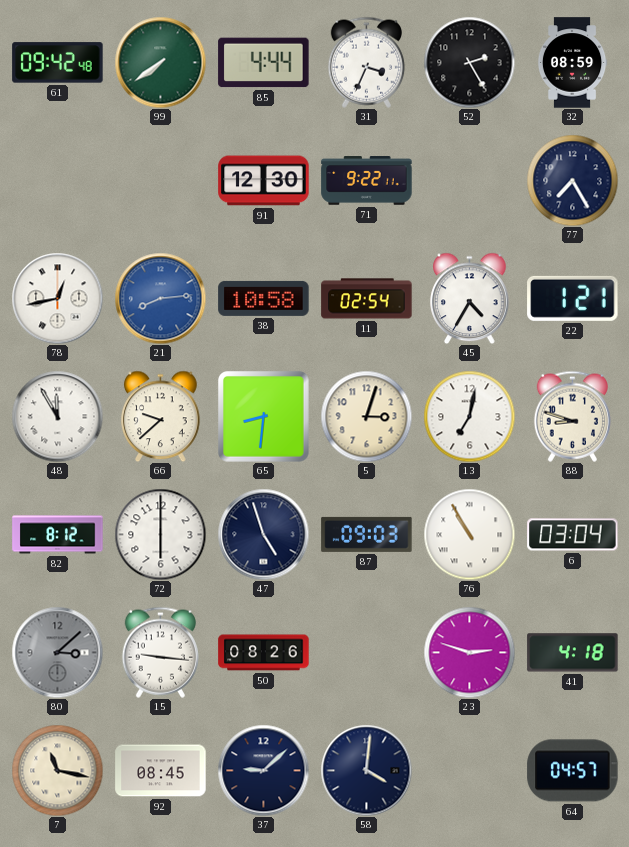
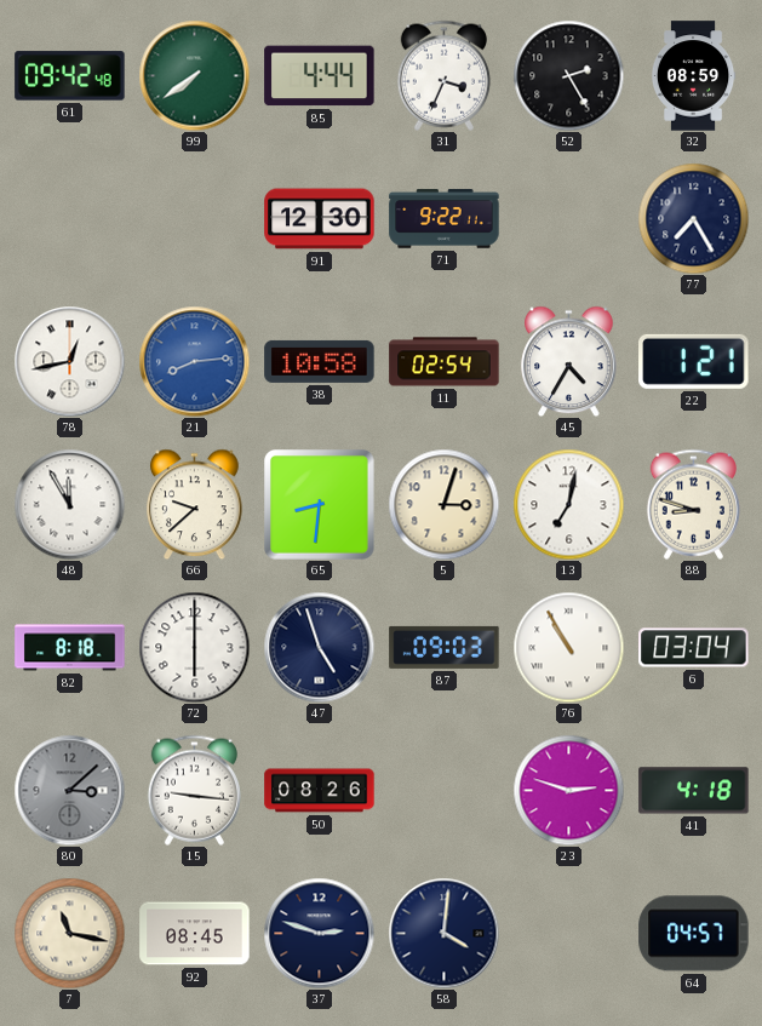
82: 8:12 -> 8:18 (70, 648)
37: 9:08 -> 2:48 (319, 933)
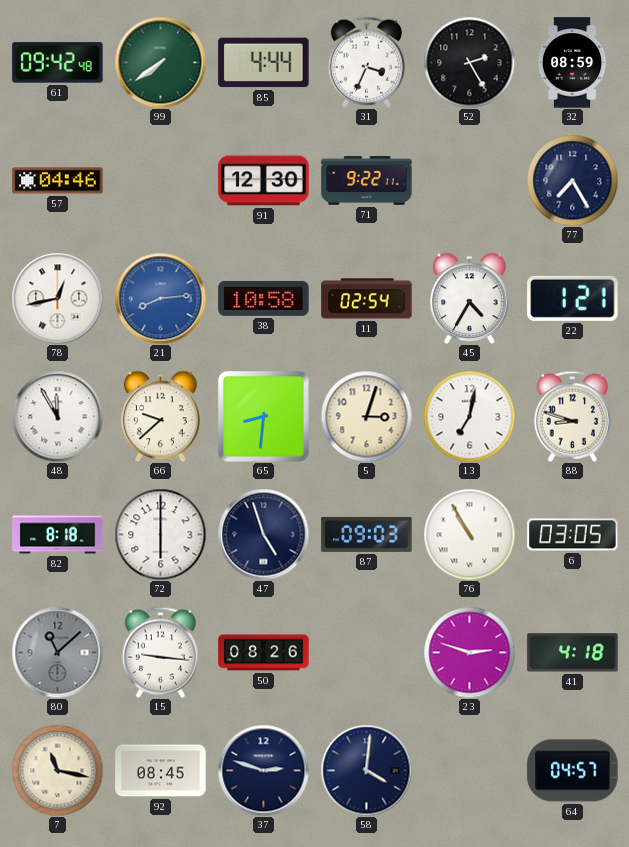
57: none -> 04:46 (58, 181)
6: 03:04 -> 03:05 (573, 535)
80: 3:08 -> 11:08 (57, 652)
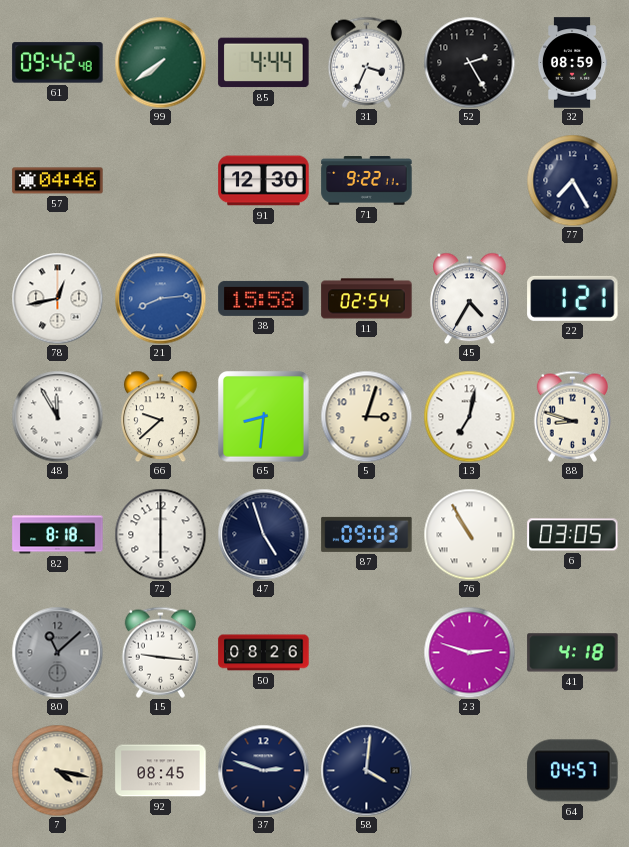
38: 10:58 -> 15:58 (264, 298)
7: 11:17 -> 4:17 (57, 770)
